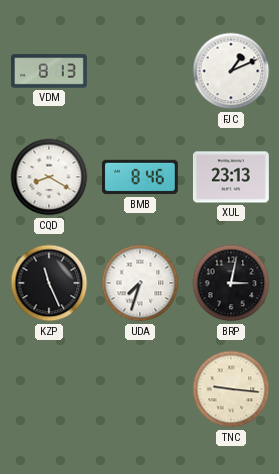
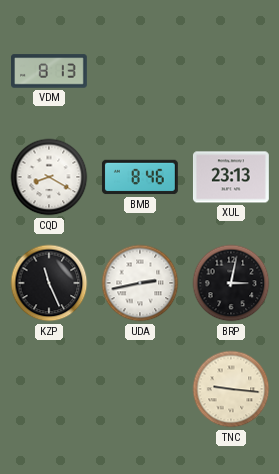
FJC: 1:11 -> none (231, 71)
UDA: 7:33 -> 2:43 (140, 283)
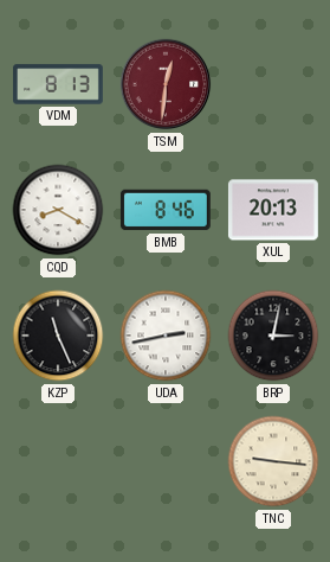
TSM: none -> 12:31 (166, 84)
XUL: 23:13 -> 20:13 (273, 210)
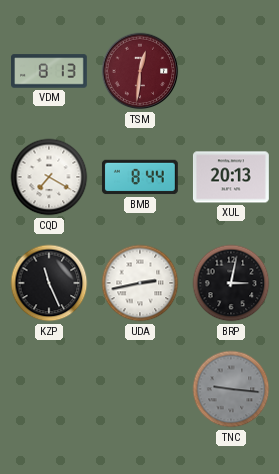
CQD: 8:20 -> 7:20 (49, 177)
BMB: 8:46 -> 8:44 (140, 177)
TNC dial: cream -> grey (231, 389)
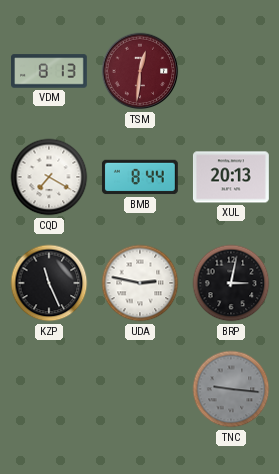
UDA: 2:43 -> 2:47 (140, 283)
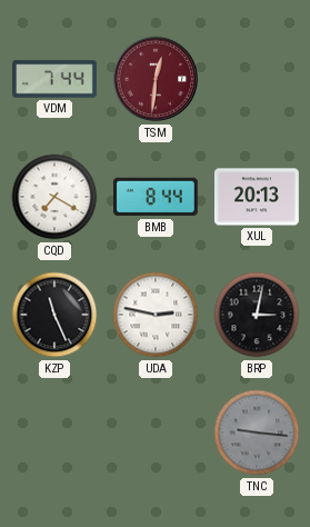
VDM: 8:13 -> 7:44 (56, 79)
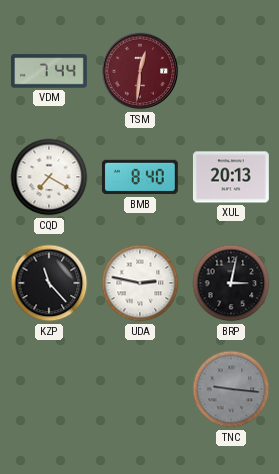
BMB: 8:44 -> 8:40 (140, 177)
KZP: 11:26 -> 11:23 (49, 283)
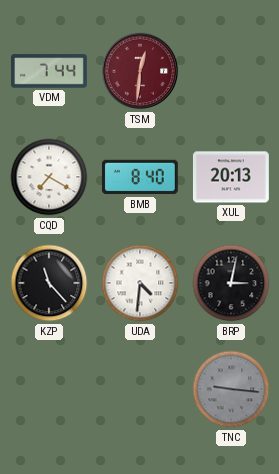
UDA: 2:47 -> 4:31 (140, 283)
